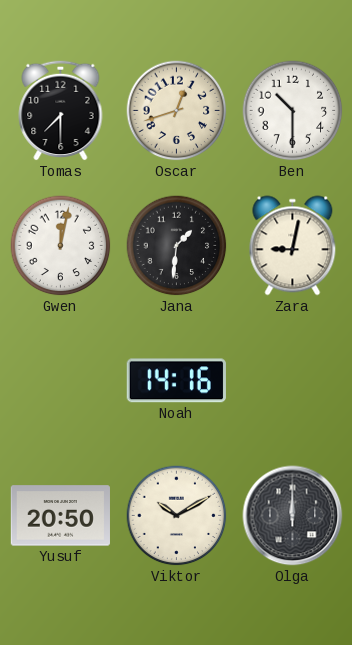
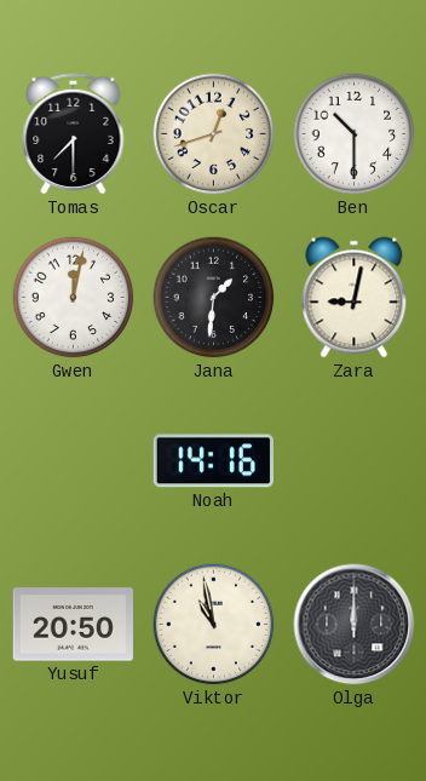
Viktor: 10:10 -> 10:58 (214, 625)
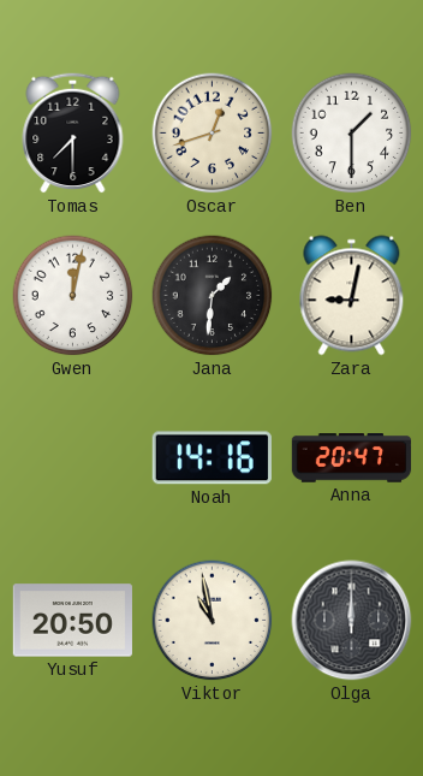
Ben: 10:30 -> 1:30 (352, 134)
Anna: none -> 20:47 (352, 458)
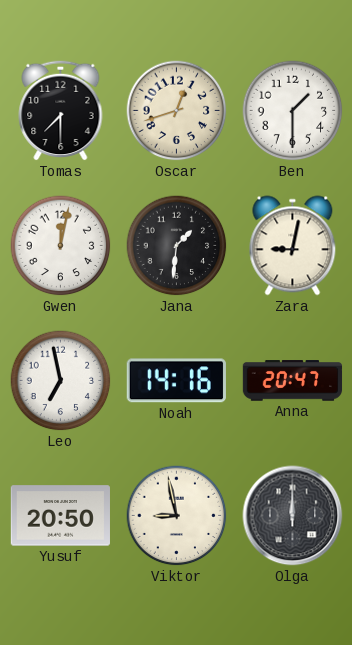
Leo: none -> 6:58 (61, 381)
Viktor: 10:58 -> 8:58 (177, 516)
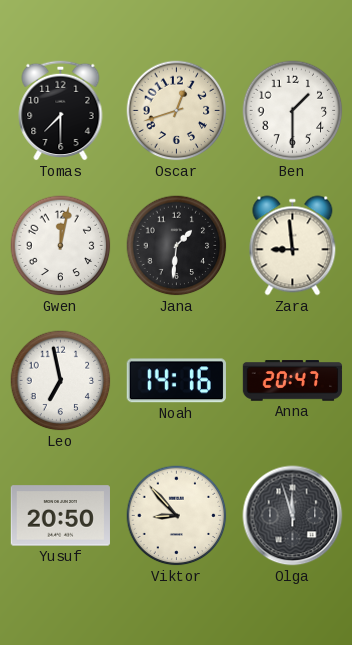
Zara: 9:02 -> 8:59 (293, 246)
Viktor: 8:58 -> 8:53 (177, 516)
Olga: 12:00 -> 11:57 (293, 516)
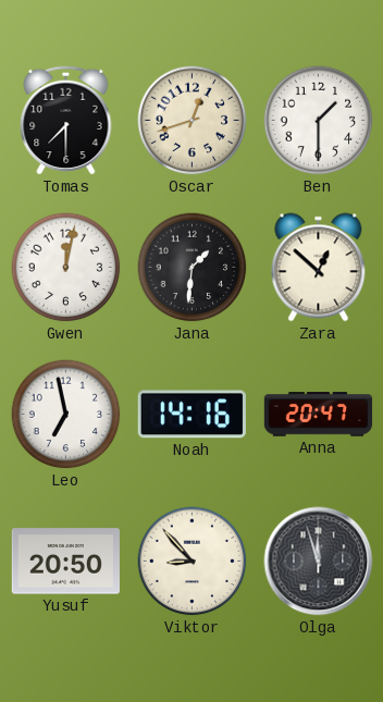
Zara: 8:59 -> 12:52 (319, 268)
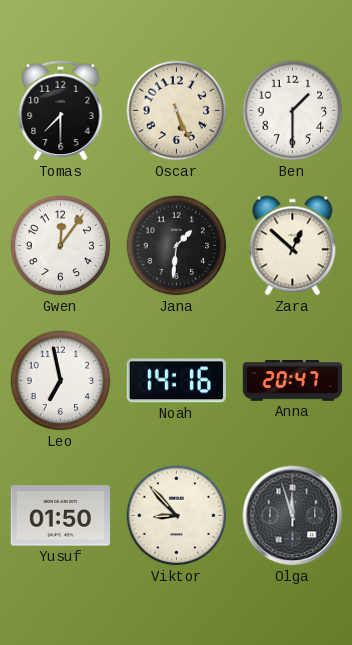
Oscar: 12:42 -> 5:26 (177, 111)
Gwen: 12:02 -> 12:06 (61, 246)
Yusuf: 20:50 -> 01:50 (60, 516)
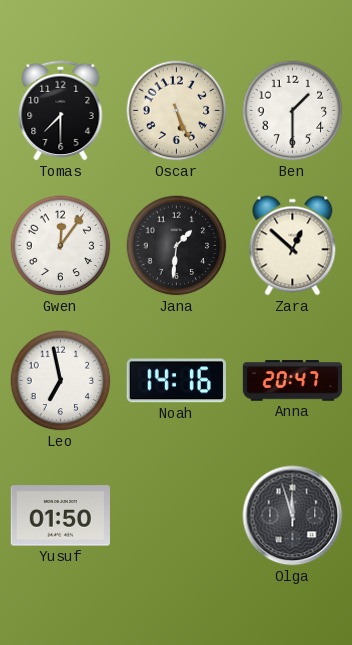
Viktor: 8:53 -> none (177, 516)
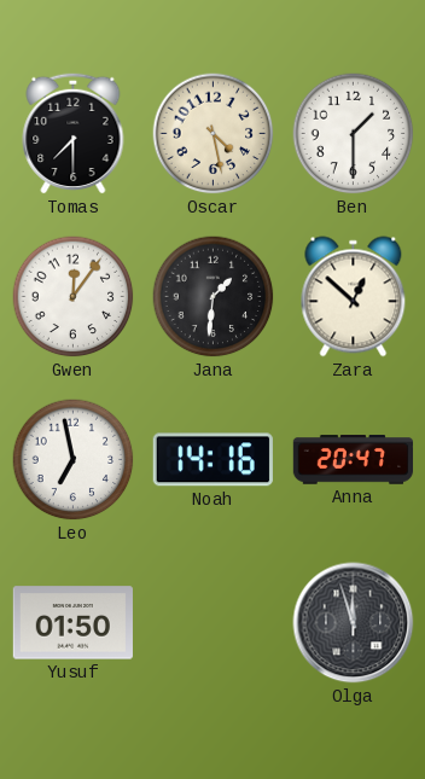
Oscar: 5:26 -> 4:28 (214, 134)
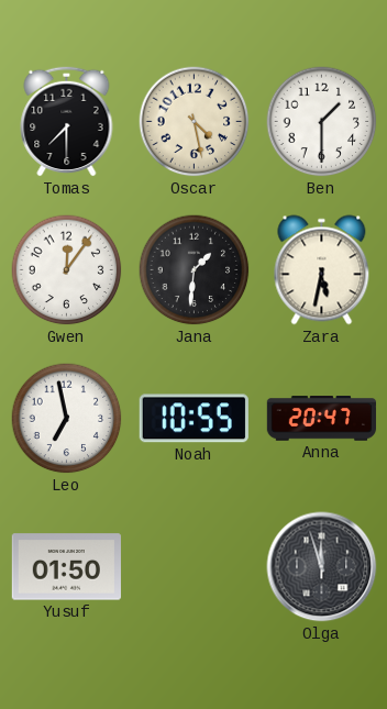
Zara: 12:52 -> 5:32 (322, 270)
Noah: 14:16 -> 10:55 (193, 419)
